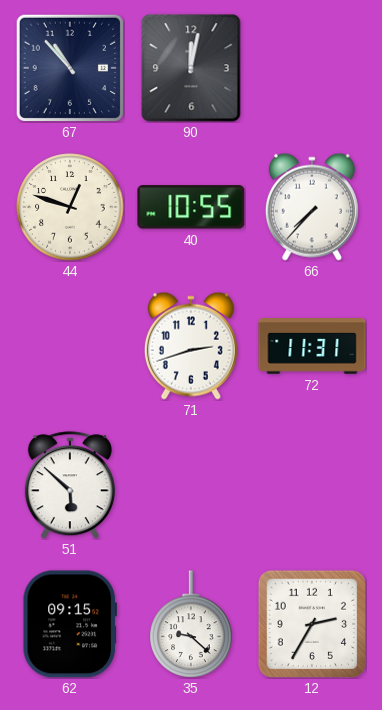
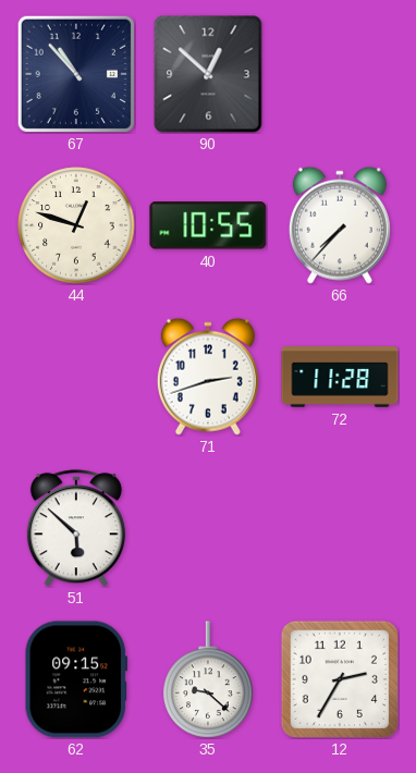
90: 12:02 -> 12:52 (208, 74)
72: 11:31 -> 11:28 (340, 378)
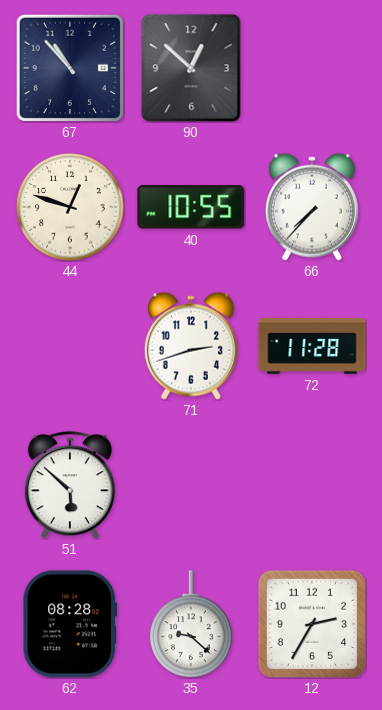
62: 09:15 -> 08:28 (70, 624)
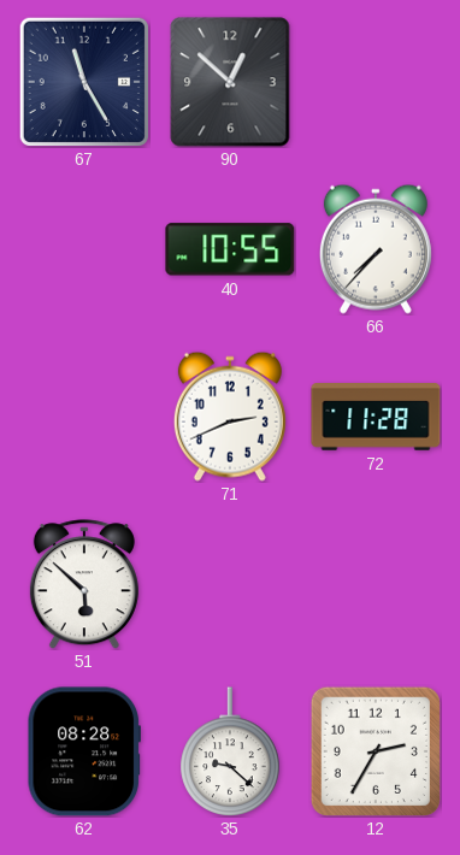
67: 10:53 -> 11:25 (84, 82)
44: 12:48 -> none (70, 207)
71: 2:42 -> 2:41 (230, 417)
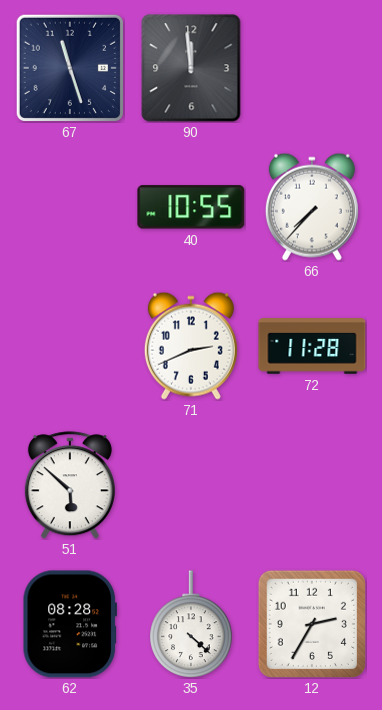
67: 11:25 -> 11:27 (70, 68)
90: 12:52 -> 11:59 (191, 68)
35: 9:22 -> 4:22 (191, 624)
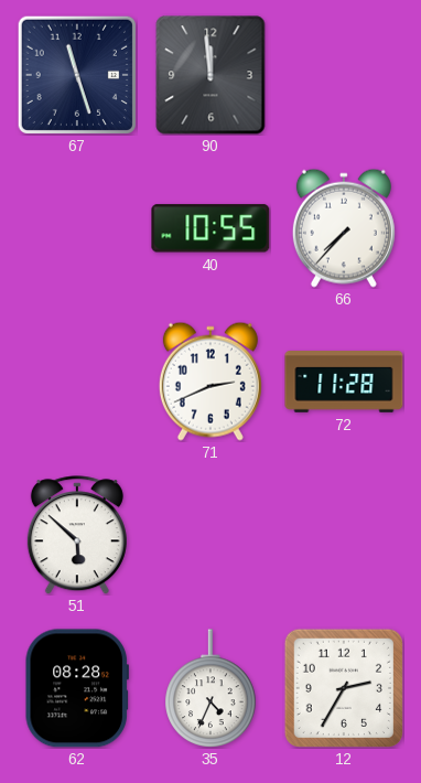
35: 4:22 -> 4:34 (210, 688)
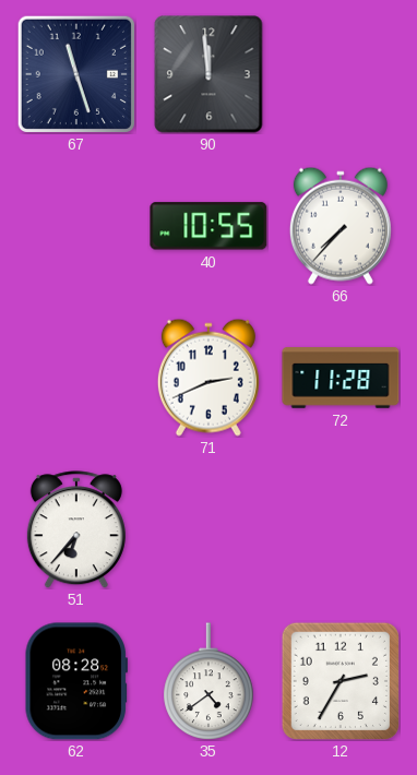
51: 5:52 -> 6:37 (76, 529)
35: 4:34 -> 4:39 (208, 681)
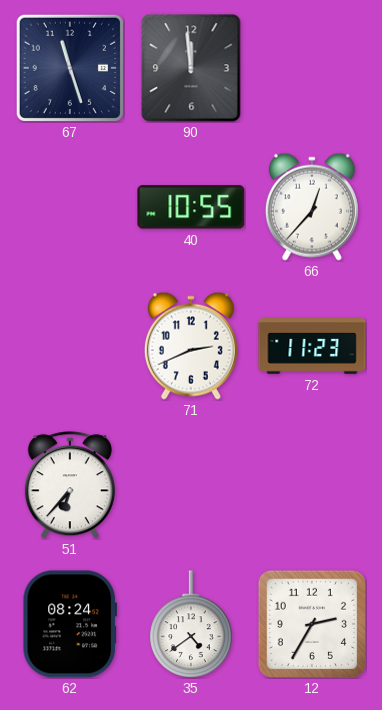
66: 7:37 -> 12:37 (312, 207)
72: 11:28 -> 11:23 (312, 347)
62: 08:28 -> 08:24 (70, 624)
